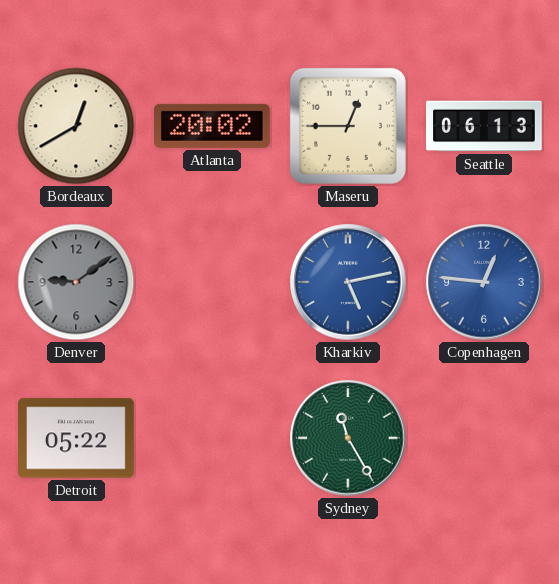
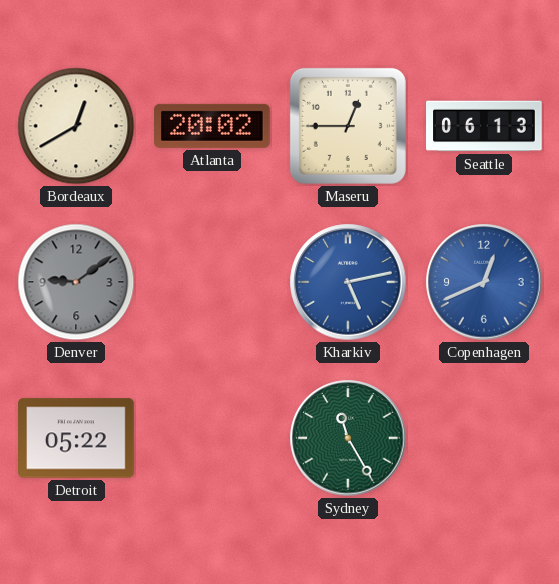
Copenhagen: 12:46 -> 12:41 (484, 282)
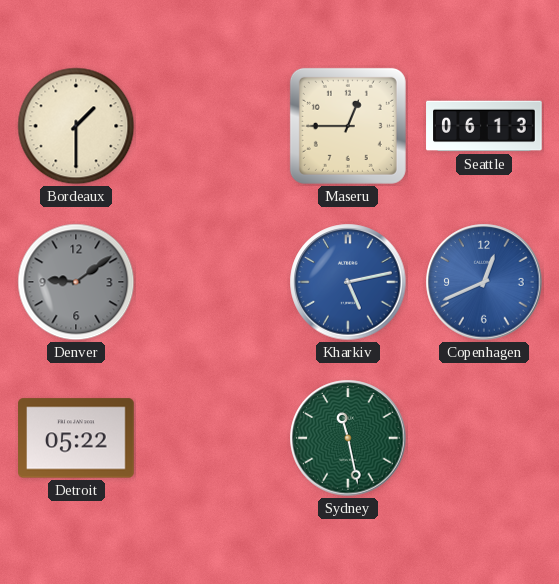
Bordeaux: 12:40 -> 1:30 (76, 126)
Atlanta: 20:02 -> none (213, 126)
Sydney: 11:25 -> 11:28 (348, 438)
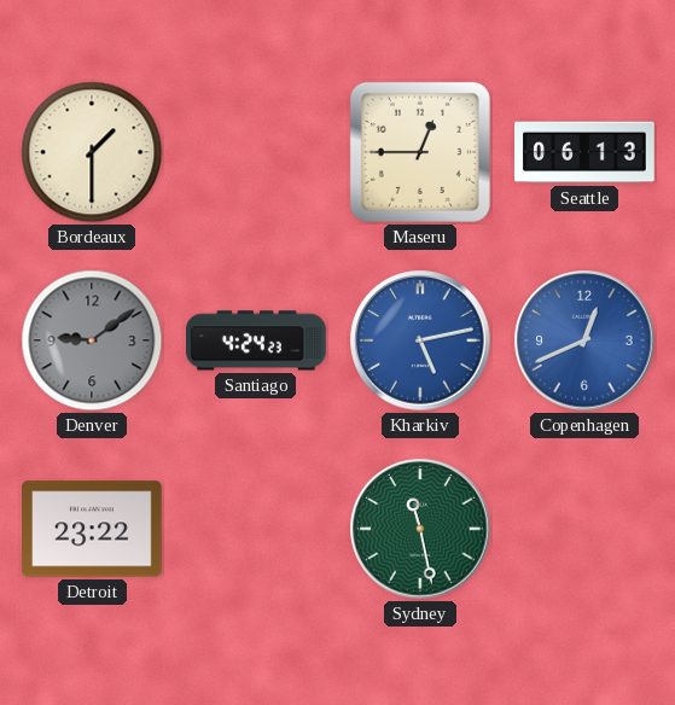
Santiago: none -> 4:24 (256, 340)
Detroit: 05:22 -> 23:22 (92, 529)
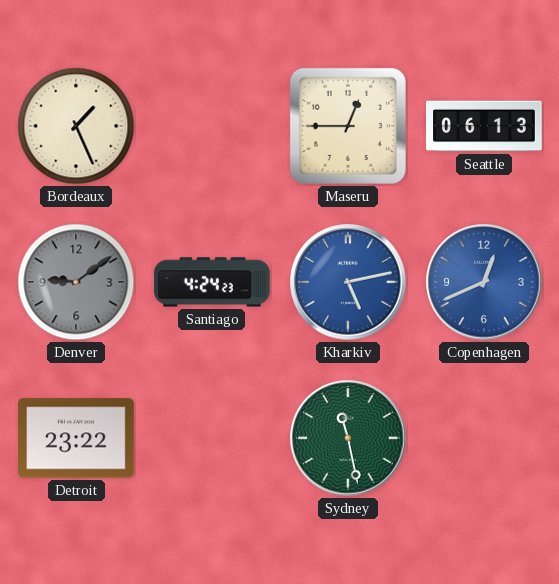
Bordeaux: 1:30 -> 1:26 (76, 126)
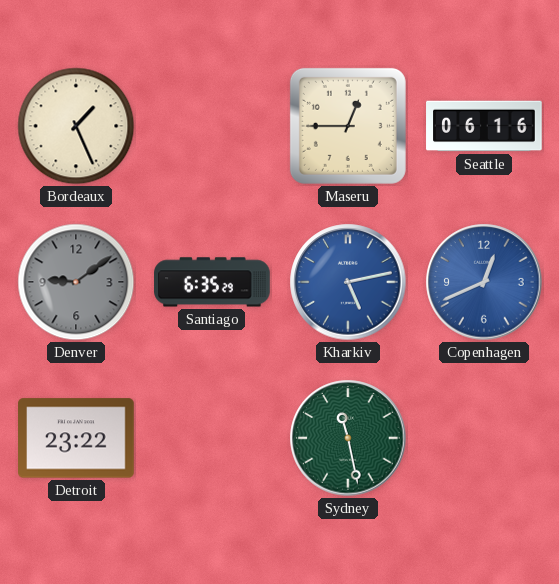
Seattle: 06:13 -> 06:16 (484, 126)
Santiago: 4:24 -> 6:35 (212, 282)
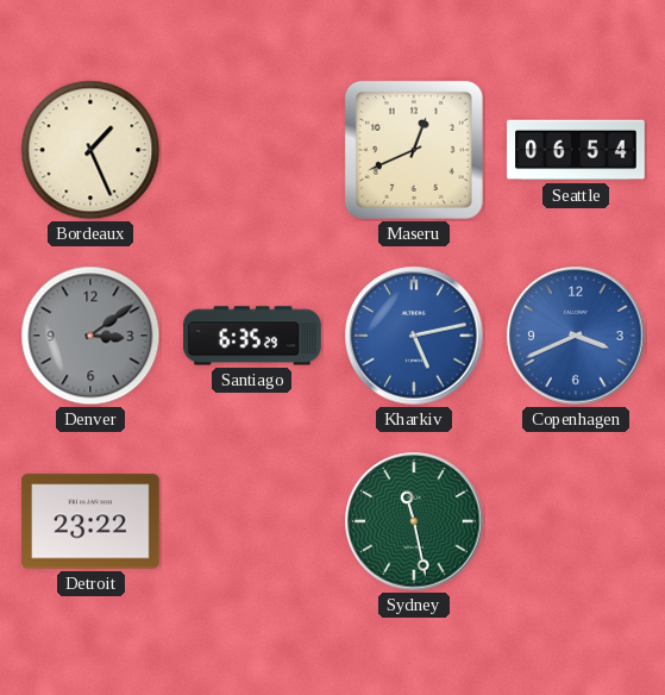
Maseru: 12:45 -> 12:41 (414, 150)
Seattle: 06:16 -> 06:54 (576, 150)
Denver: 9:09 -> 3:09 (90, 336)
Copenhagen: 12:41 -> 3:41 (576, 336)
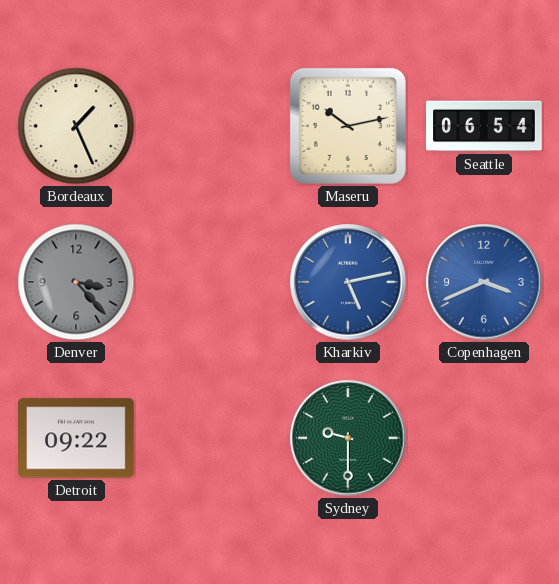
Maseru: 12:41 -> 10:13 (348, 126)
Denver: 3:09 -> 3:23 (76, 282)
Santiago: 6:35 -> none (252, 336)
Detroit: 23:22 -> 09:22 (76, 438)
Sydney: 11:28 -> 9:30 (348, 438)
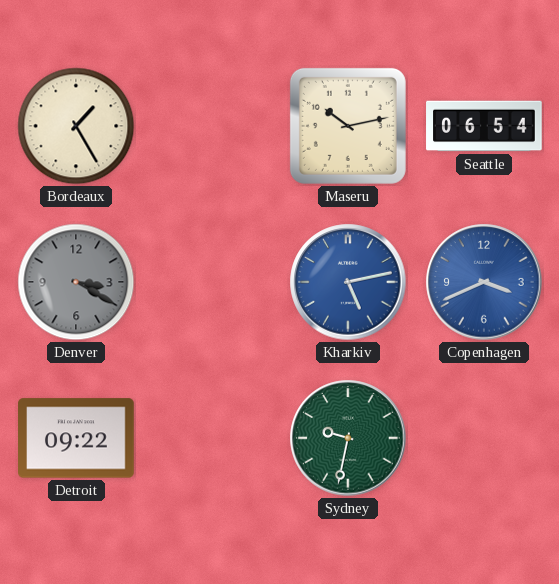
Bordeaux: 1:26 -> 1:25 (76, 126)
Denver: 3:23 -> 3:20 (76, 282)
Sydney: 9:30 -> 9:32 (348, 438)
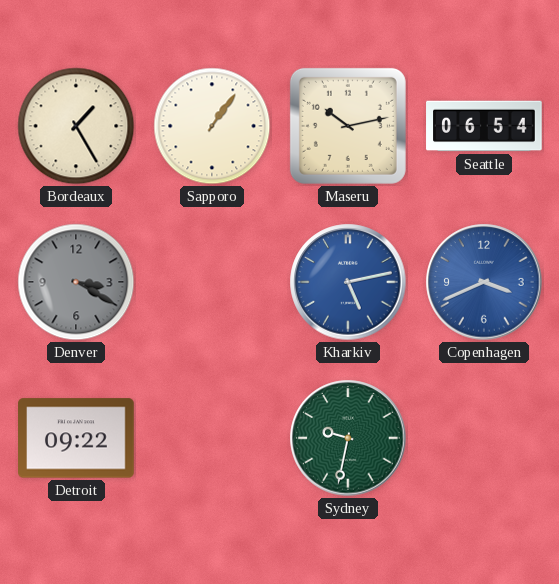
Sapporo: none -> 1:06 (212, 126)
